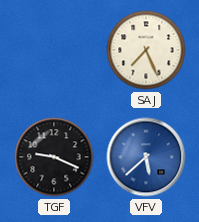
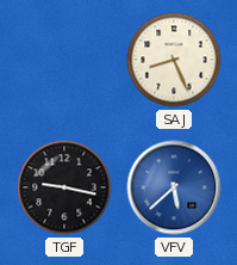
SAJ: 7:26 -> 8:26 (174, 60)
TGF: 9:19 -> 9:17 (64, 187)
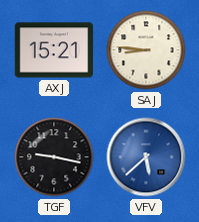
AXJ: none -> 15:21 (54, 50)
SAJ: 8:26 -> 8:46 (146, 50)
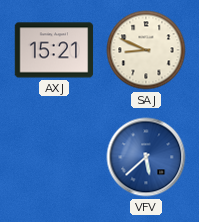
SAJ: 8:46 -> 8:49 (146, 50)
TGF: 9:17 -> none (54, 157)
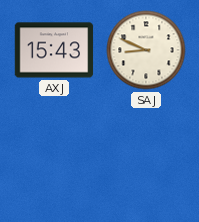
AXJ: 15:21 -> 15:43 (54, 50)
VFV: 5:38 -> none (146, 157)
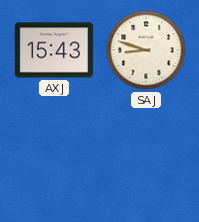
SAJ: 8:49 -> 8:48 (146, 50)
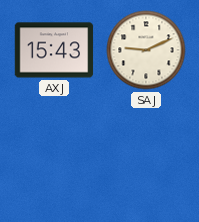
SAJ: 8:48 -> 9:11 (146, 50)
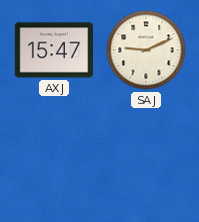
AXJ: 15:43 -> 15:47 (54, 50)
